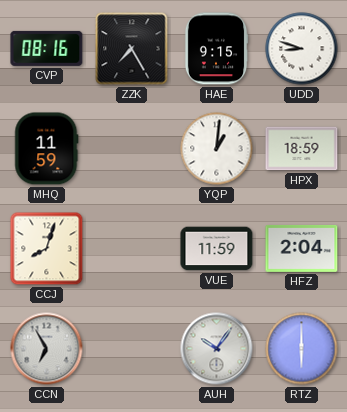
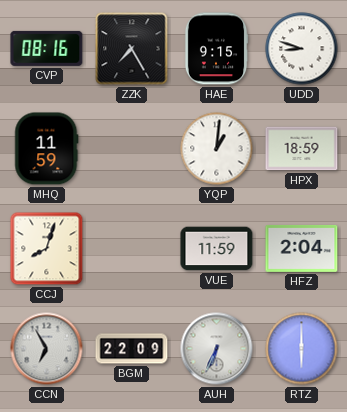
BGM: none -> 22:09 (132, 349)
AUH: 10:06 -> 6:34 (217, 349)
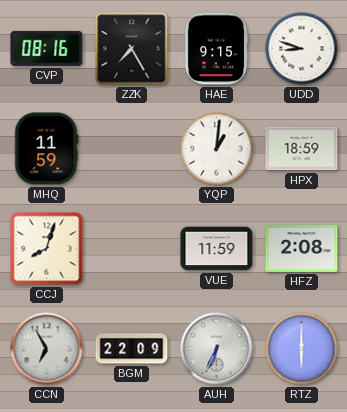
HFZ: 2:04 -> 2:08 (302, 248)
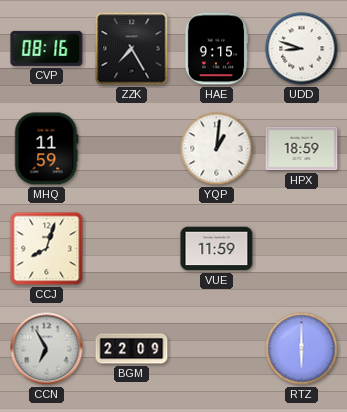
HFZ: 2:08 -> none (302, 248)
AUH: 6:34 -> none (217, 349)
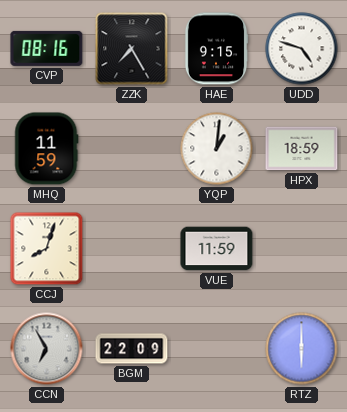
UDD: 8:48 -> 4:48 (302, 49)
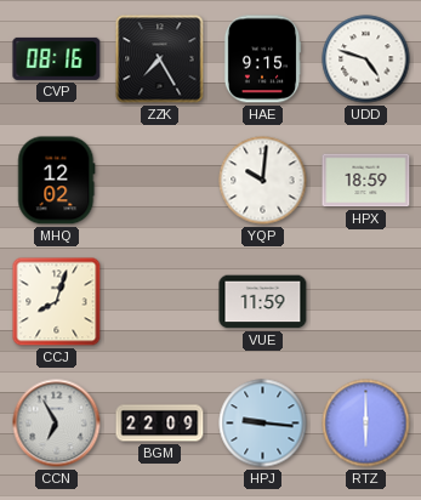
MHQ: 11:59 -> 12:02 (57, 181)
YQP: 1:01 -> 10:01 (263, 181)
HPJ: none -> 9:16 (263, 424)
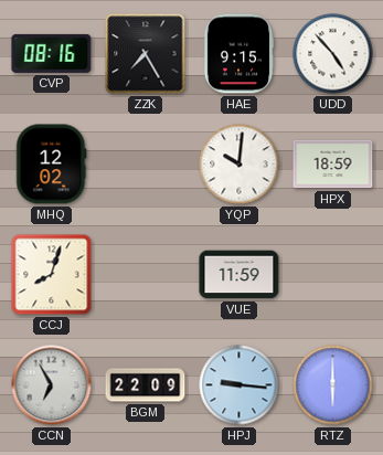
UDD: 4:48 -> 4:53 (333, 54)
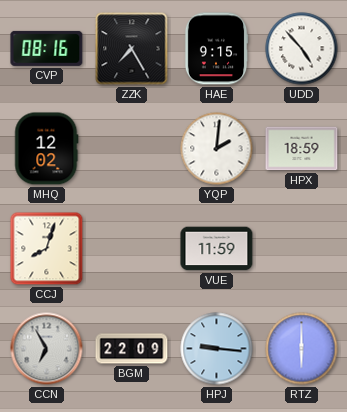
YQP: 10:01 -> 2:01 (217, 149)
